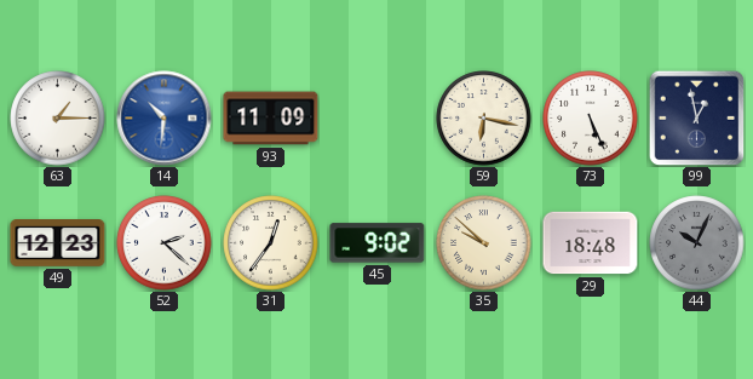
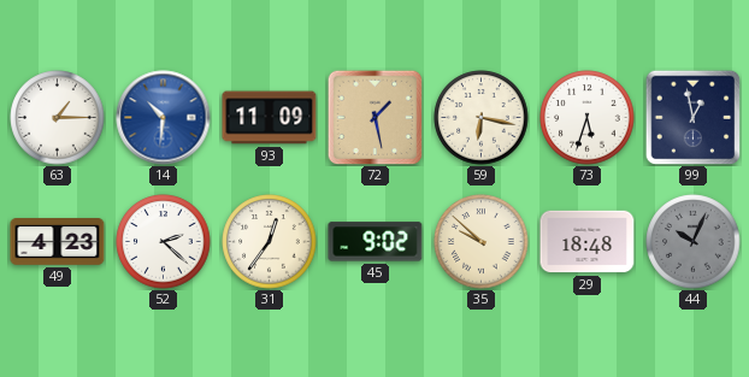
72: none -> 1:28 (374, 117)
73: 5:26 -> 5:33 (588, 118)
49: 12:23 -> 4:23 (58, 242)
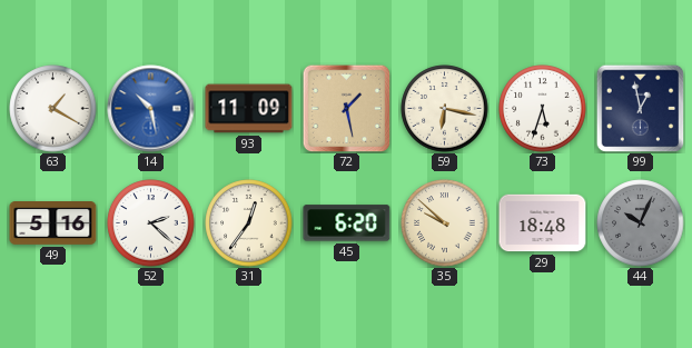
63: 1:15 -> 1:20 (53, 109)
14: 10:31 -> 10:28 (151, 109)
49: 4:23 -> 5:16 (53, 223)
45: 9:02 -> 6:20 (347, 223)
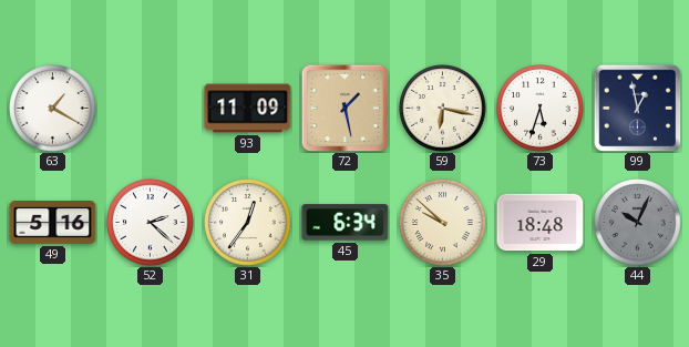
14: 10:28 -> none (151, 109)
45: 6:20 -> 6:34 (346, 223)
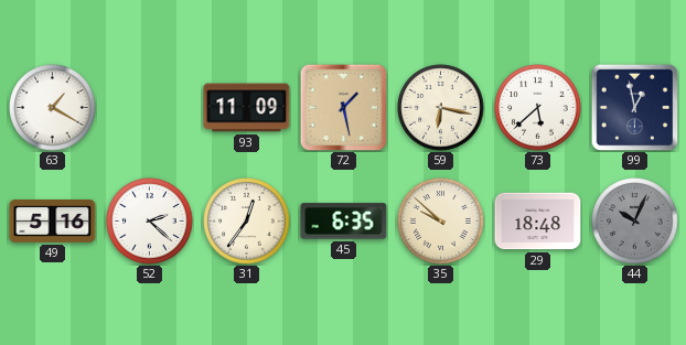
73: 5:33 -> 5:38 (538, 108)
45: 6:34 -> 6:35 (344, 222)
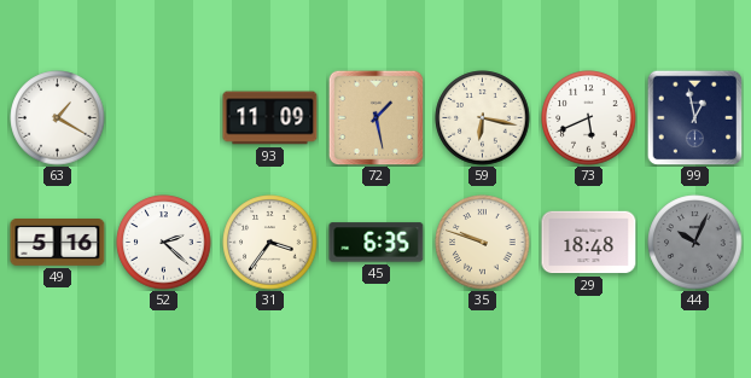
73: 5:38 -> 5:41 (589, 118)
31: 12:36 -> 3:36 (270, 243)
35: 9:52 -> 9:48 (483, 243)
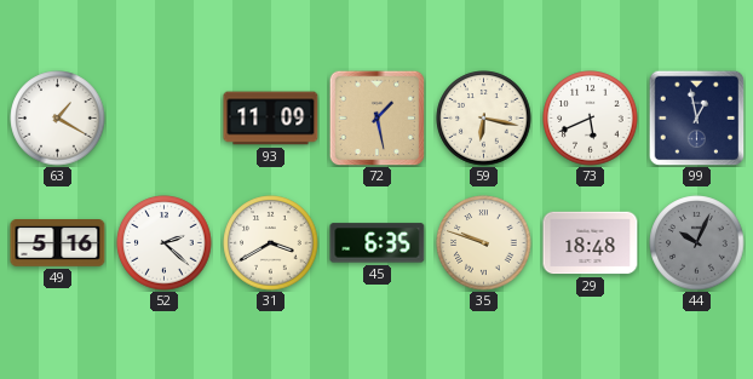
31: 3:36 -> 3:40 (271, 243)
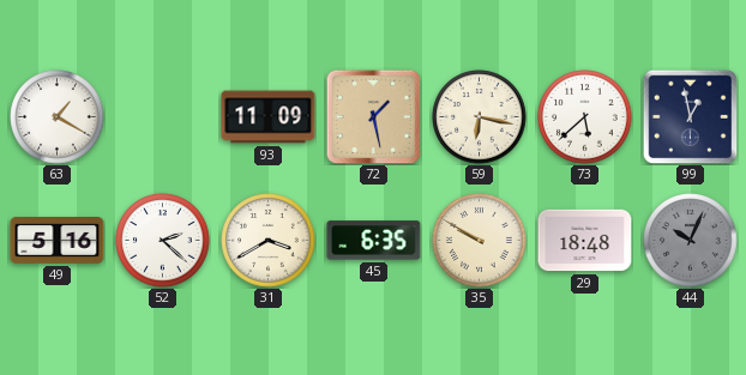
73: 5:41 -> 5:38 (585, 117)
35: 9:48 -> 9:50 (480, 241)
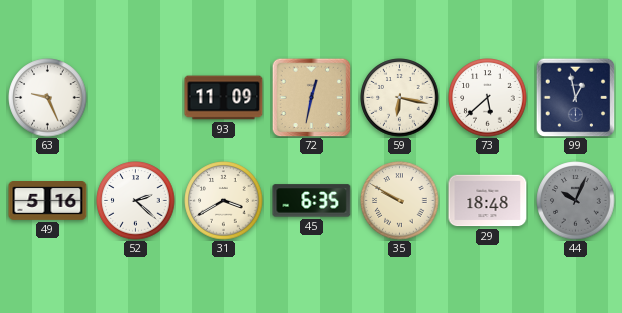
63: 1:20 -> 9:26 (48, 98)
72: 1:28 -> 12:32 (311, 97)
